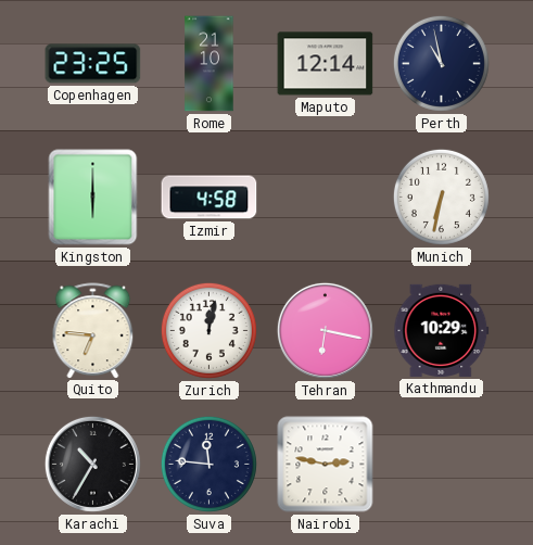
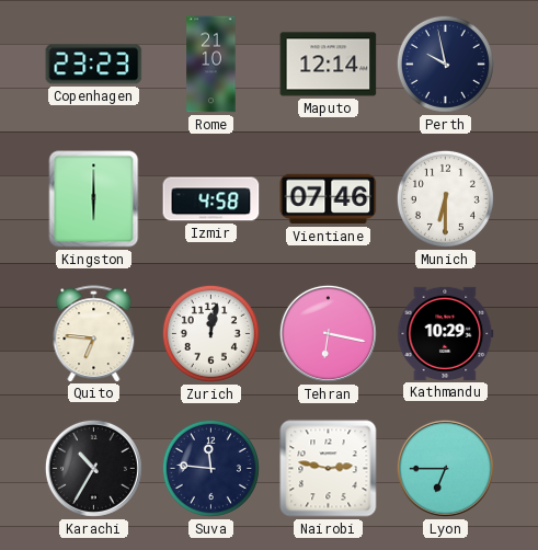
Copenhagen: 23:25 -> 23:23 (94, 65)
Perth: 10:58 -> 9:58 (445, 64)
Vientiane: none -> 07:46 (329, 199)
Munich: 6:32 -> 6:30 (445, 198)
Lyon: none -> 6:45 (445, 468)
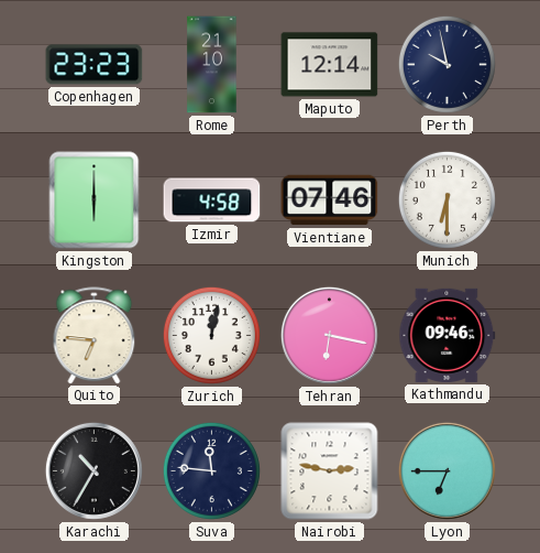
Kathmandu: 10:29 -> 09:46 (448, 335)
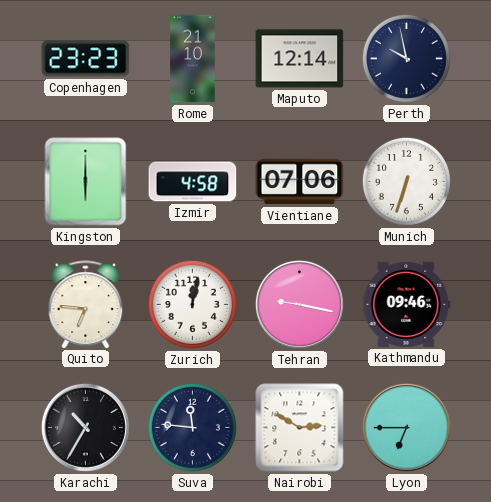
Vientiane: 07:46 -> 07:06 (300, 182)
Munich: 6:30 -> 6:33 (406, 181)
Tehran: 6:17 -> 9:17 (299, 304)
Nairobi: 2:47 -> 2:50 (300, 428)
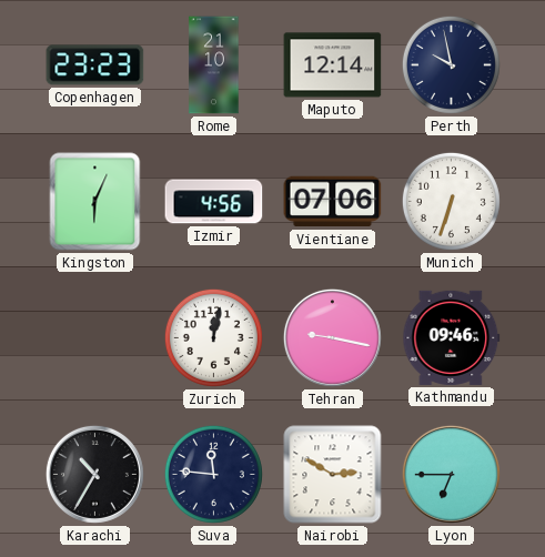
Kingston: 6:00 -> 6:04 (95, 202)
Izmir: 4:58 -> 4:56 (214, 202)
Quito: 6:46 -> none (86, 304)
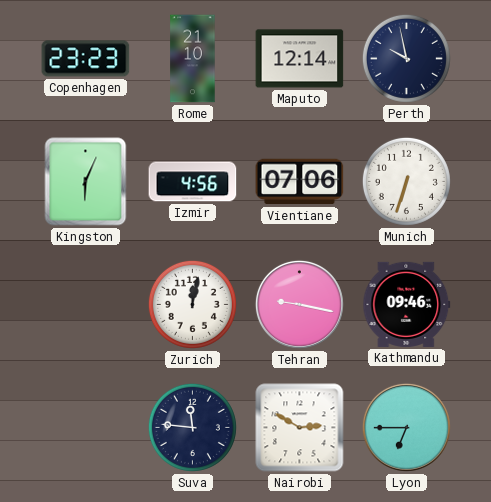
Karachi: 10:35 -> none (94, 474)
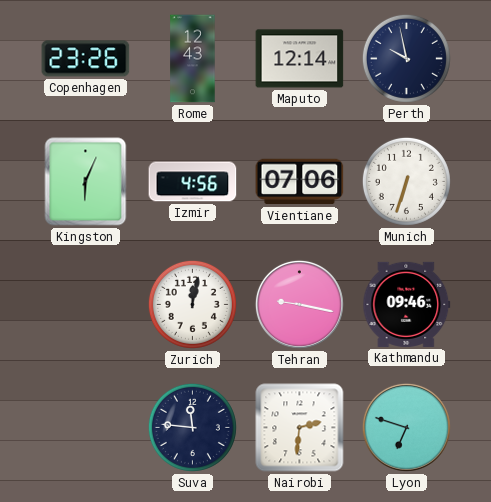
Copenhagen: 23:23 -> 23:26 (86, 59)
Rome: 21:10 -> 12:43 (193, 59)
Nairobi: 2:50 -> 2:31 (300, 428)
Lyon: 6:45 -> 6:48 (406, 427)
